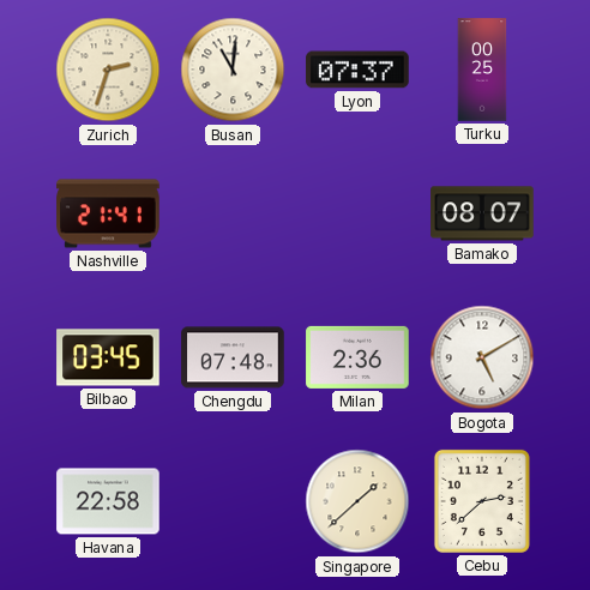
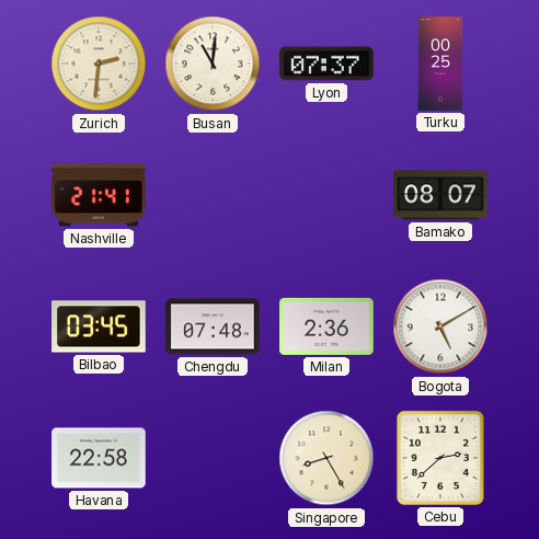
Zurich: 2:33 -> 2:31 (99, 64)
Singapore: 1:38 -> 8:25 (326, 458)
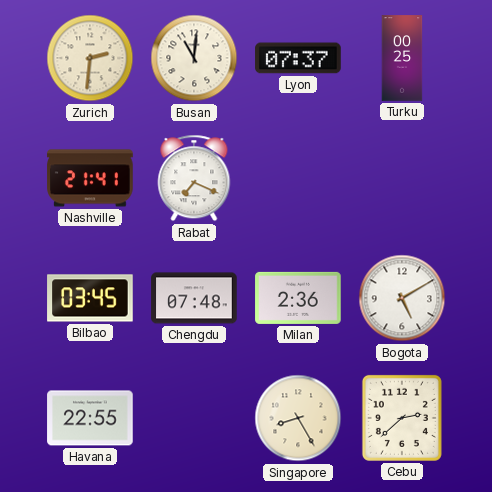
Rabat: none -> 7:19 (194, 178)
Bamako: 08:07 -> none (440, 195)
Havana: 22:58 -> 22:55 (90, 418)
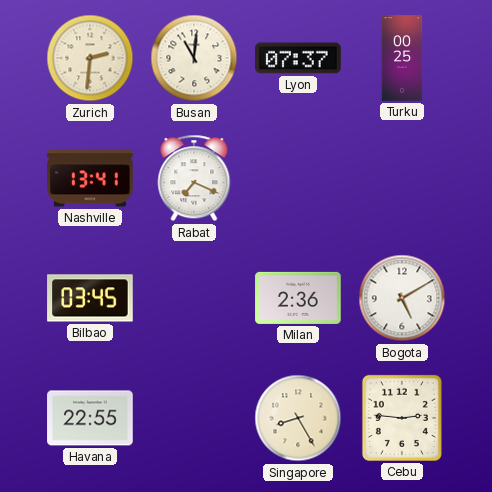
Nashville: 21:41 -> 13:41 (90, 178)
Chengdu: 07:48 -> none (194, 298)
Cebu: 2:38 -> 2:46 (402, 418)
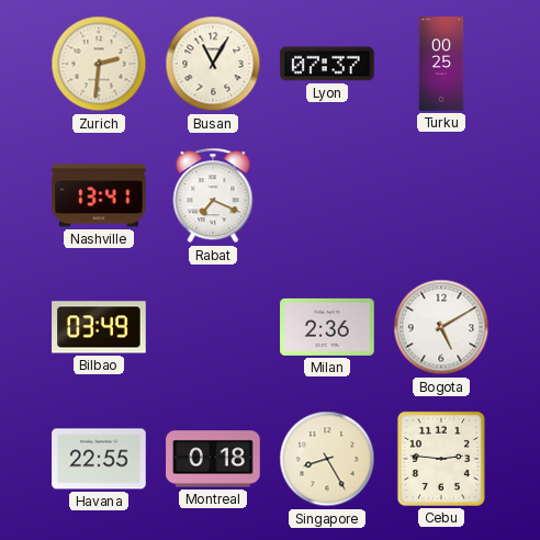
Busan: 11:01 -> 11:05 (213, 64)
Bilbao: 03:45 -> 03:49 (99, 327)
Montreal: none -> 0:18 (213, 459)
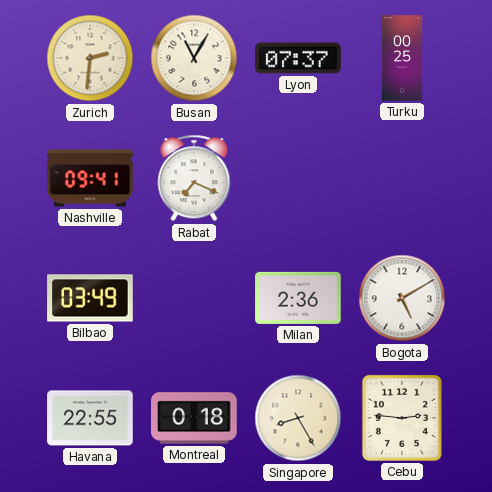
Nashville: 13:41 -> 09:41 (90, 178)
